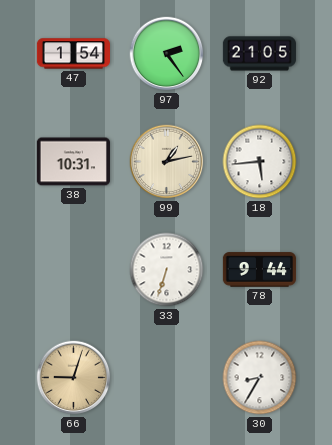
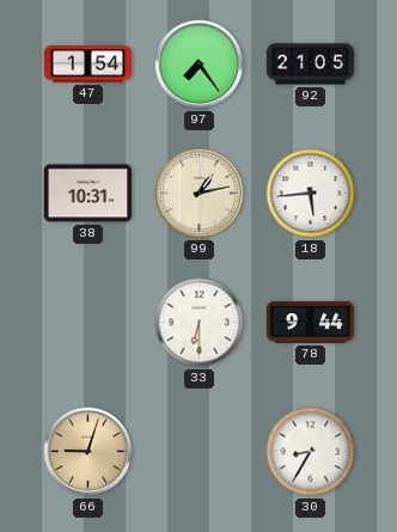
97: 2:24 -> 7:24 (200, 65)
33: 6:33 -> 6:30 (200, 323)
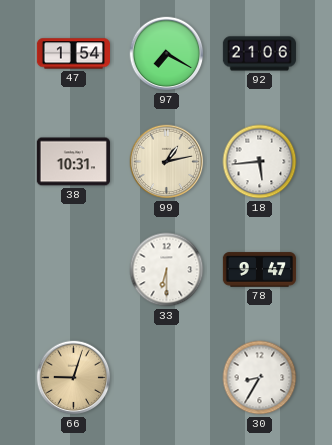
97: 7:24 -> 7:20 (167, 54)
92: 21:05 -> 21:06 (259, 54)
78: 9:44 -> 9:47 (259, 270)
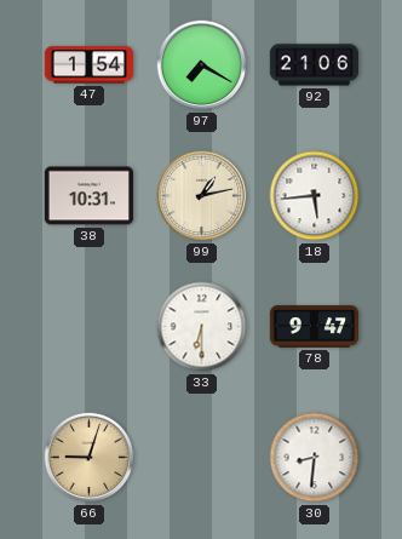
30: 8:35 -> 8:31 (315, 458)
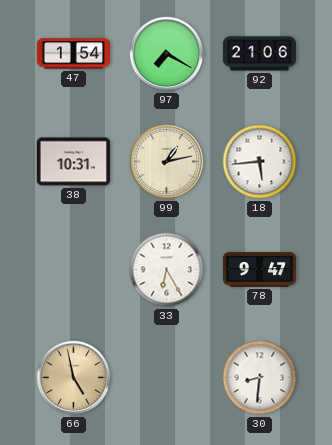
33: 6:30 -> 6:25 (167, 270)
66: 9:03 -> 4:58 (74, 378)
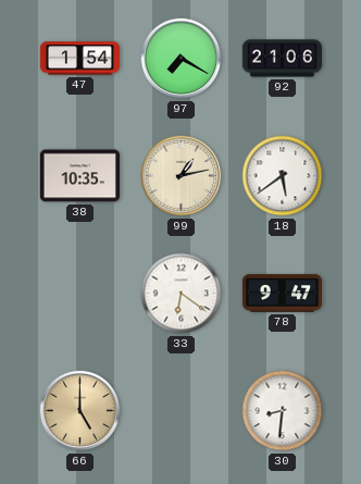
38: 10:31 -> 10:35 (79, 176)
18: 5:44 -> 5:39 (283, 176)
33: 6:25 -> 6:21 (182, 294)
66: 4:58 -> 5:00 (80, 411)
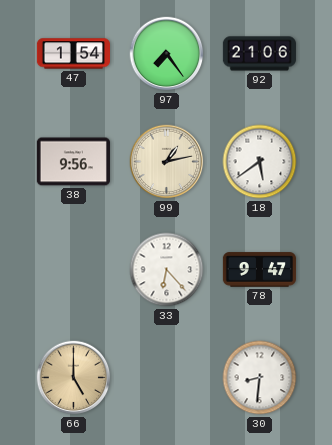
97: 7:20 -> 7:24 (167, 54)
38: 10:35 -> 9:56 (73, 162)
33: 6:21 -> 6:23 (167, 270)
